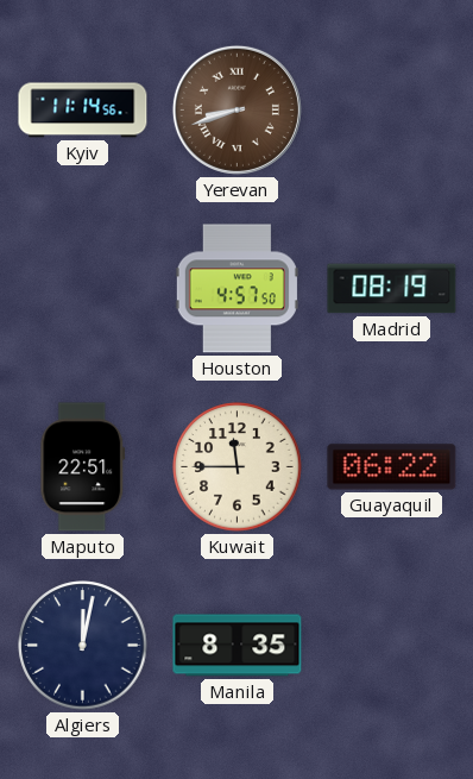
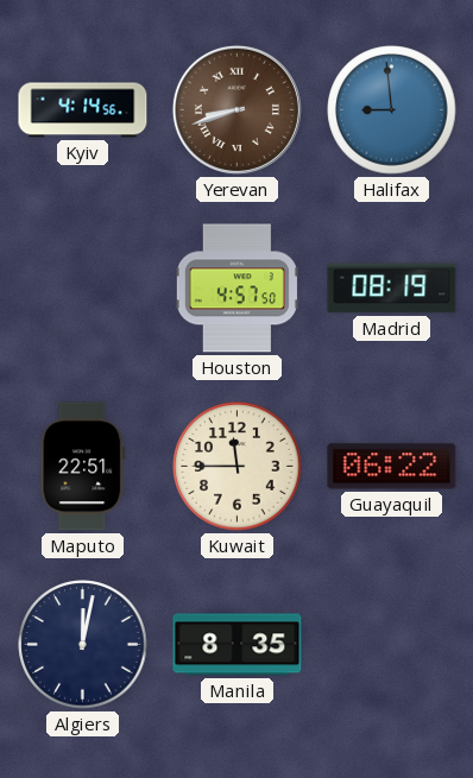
Kyiv: 11:14 -> 4:14 (83, 110)
Halifax: none -> 8:59 (392, 110)
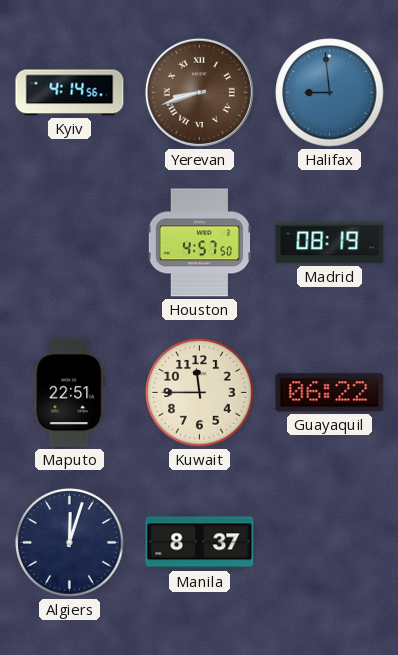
Algiers: 12:02 -> 12:03 (70, 543)
Manila: 8:35 -> 8:37 (200, 543)
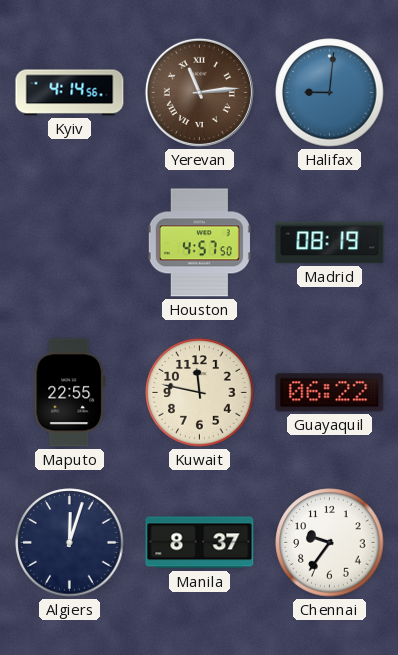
Yerevan: 8:42 -> 11:14 (199, 92)
Halifax: 8:59 -> 9:01 (330, 93)
Maputo: 22:51 -> 22:55 (70, 393)
Kuwait: 11:45 -> 11:47 (200, 393)
Chennai: none -> 9:36 (330, 543)
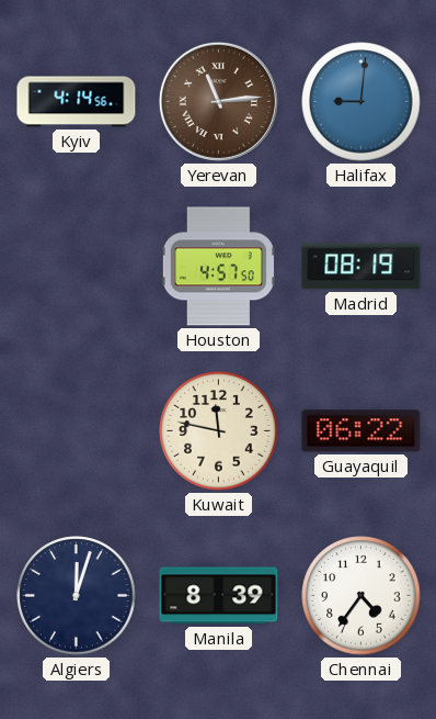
Maputo: 22:55 -> none (70, 393)
Manila: 8:37 -> 8:39 (219, 596)
Chennai: 9:36 -> 4:36 (362, 596)
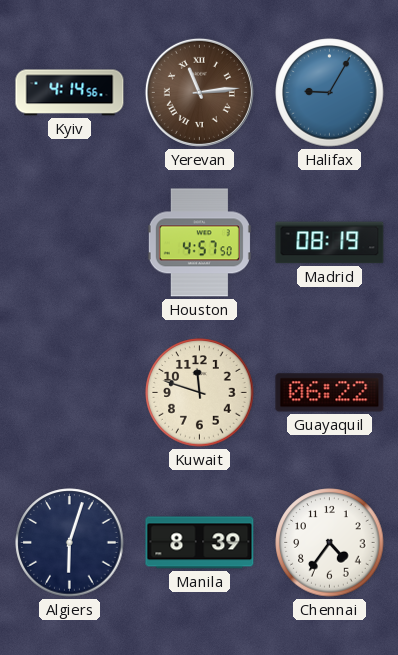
Halifax: 9:01 -> 9:05 (330, 93)
Kuwait: 11:47 -> 11:48 (200, 393)
Algiers: 12:03 -> 6:03 (70, 543)
